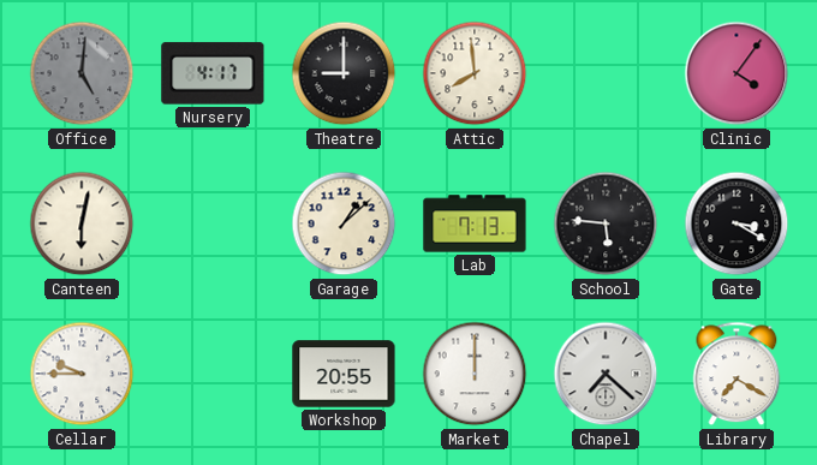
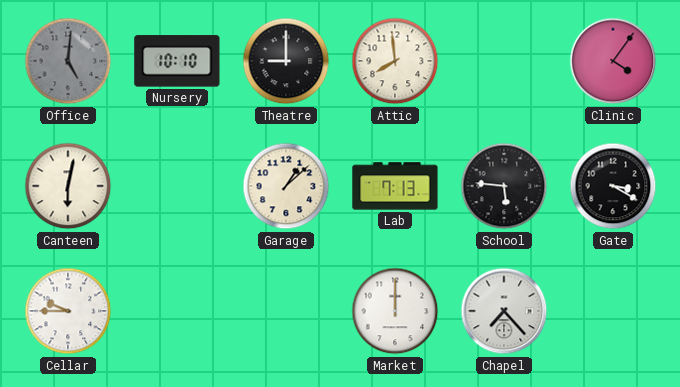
Nursery: 4:17 -> 10:10 (177, 61)
Workshop: 20:55 -> none (344, 374)
Chapel: 7:22 -> 7:23 (504, 311)
Library: 7:20 -> none (737, 374)
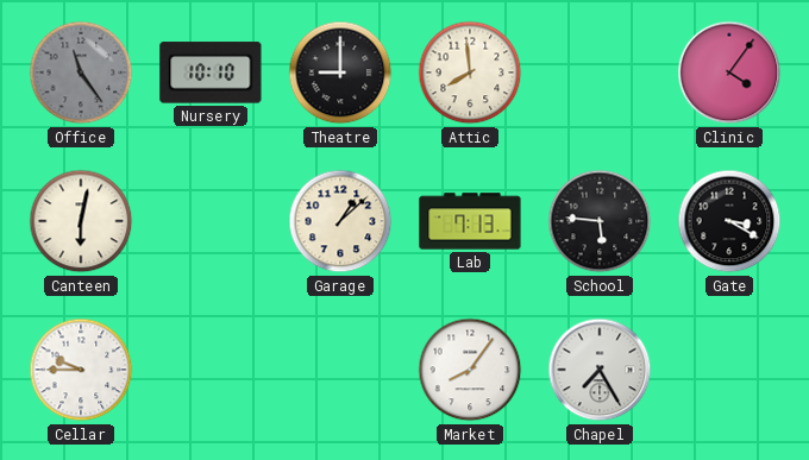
Office: 5:01 -> 11:24 (81, 73)
Market: 12:00 -> 8:06 (470, 370)
Chapel: 7:23 -> 7:25 (600, 370)
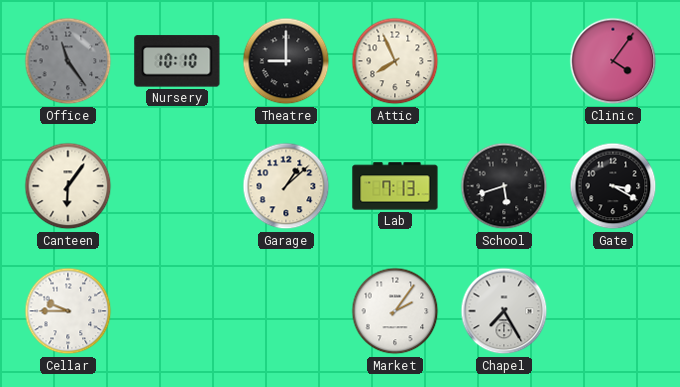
Attic: 7:59 -> 7:56 (395, 61)
Canteen: 6:02 -> 6:06 (68, 186)
School: 5:46 -> 5:42 (504, 186)
Market: 8:06 -> 2:06 (395, 311)
